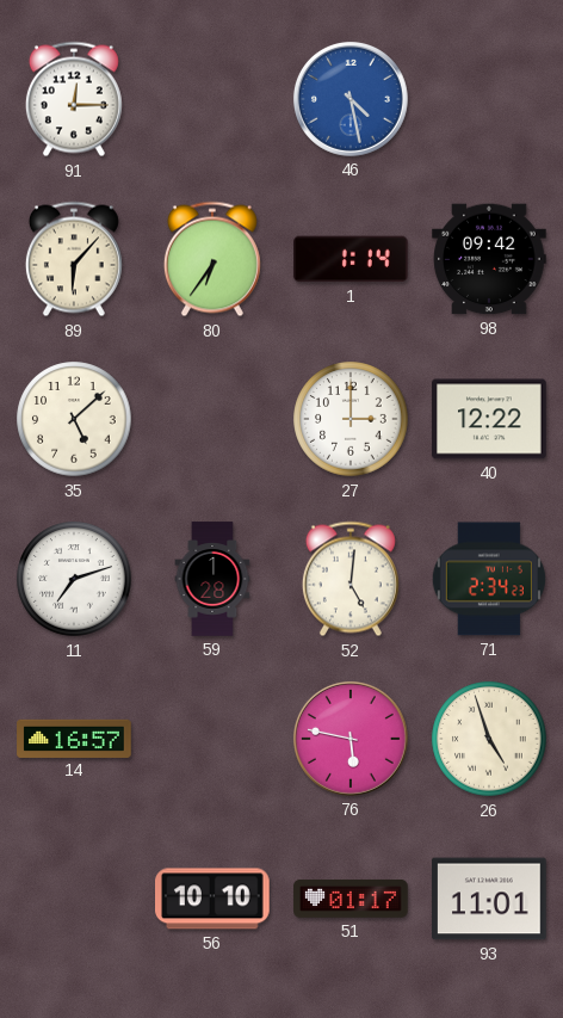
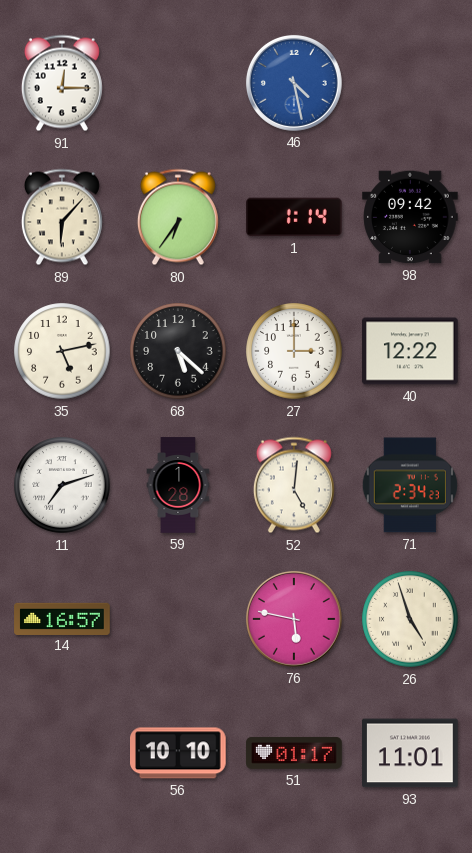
35: 5:08 -> 5:13 (62, 351)
68: none -> 5:22 (178, 351)
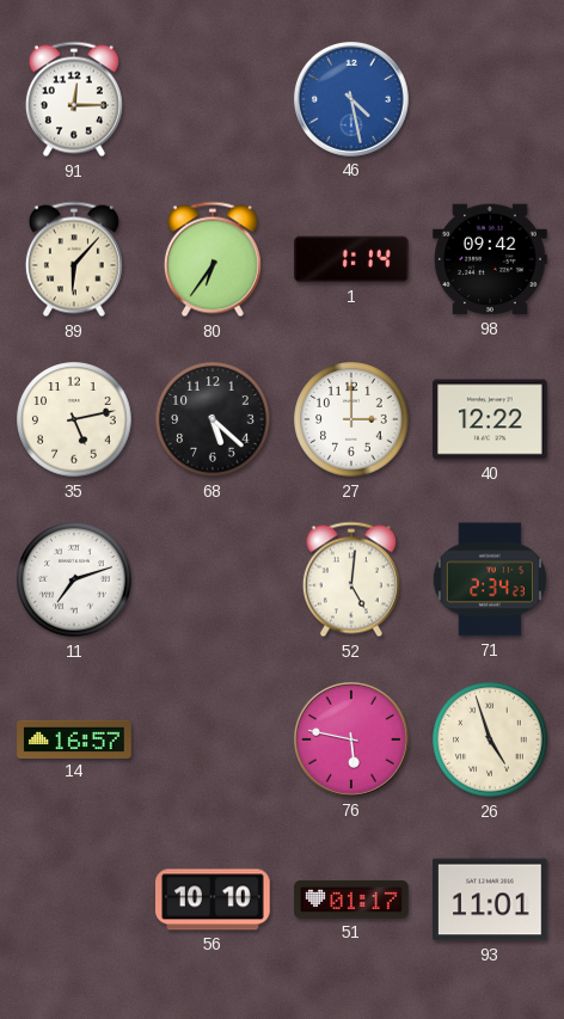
59: 1:28 -> none (178, 485)
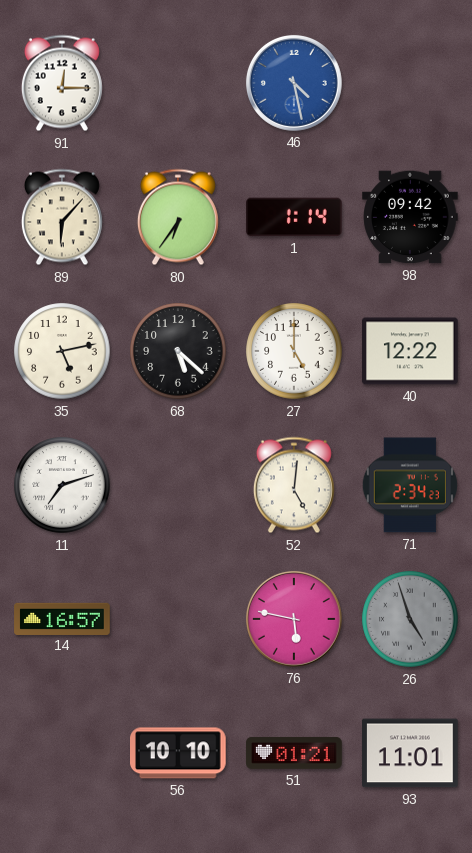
27: 3:00 -> 5:00 (294, 351)
26 dial: cream -> grey (410, 619)
51: 01:17 -> 01:21 (294, 753)
